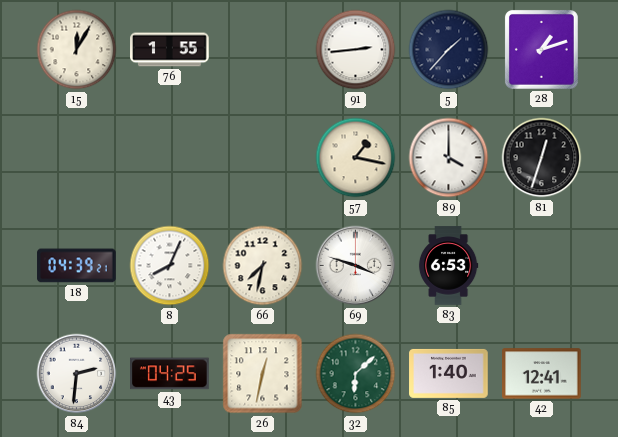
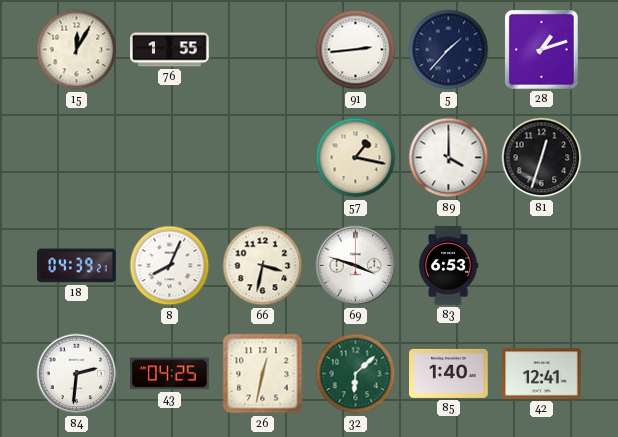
66: 7:32 -> 3:32 (263, 266)
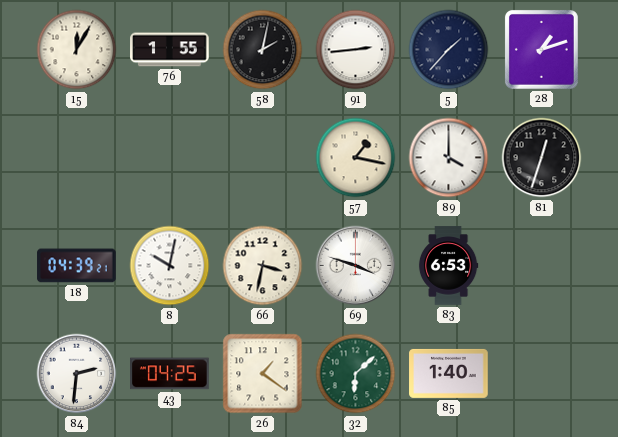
58: none -> 2:02 (263, 50)
8: 8:04 -> 10:02 (170, 266)
26: 12:32 -> 1:21 (263, 374)
42: 12:41 -> none (542, 374)
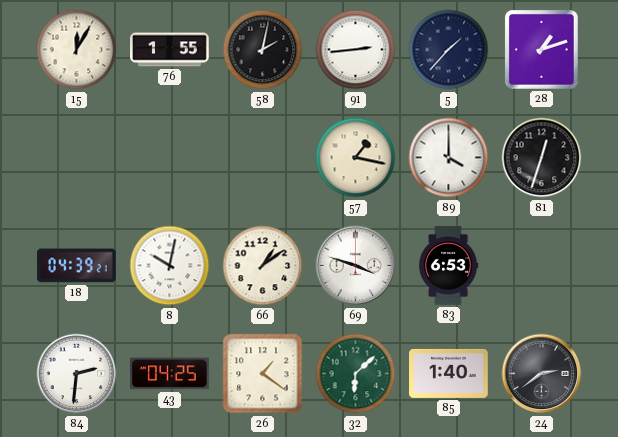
66: 3:32 -> 1:09 (263, 266)
24: none -> 2:39 (542, 374)
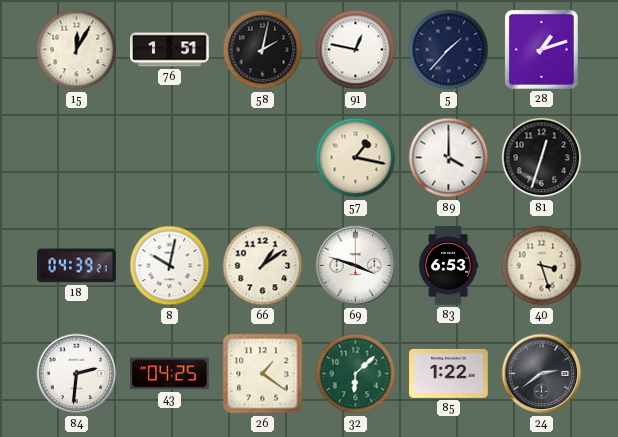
76: 1:55 -> 1:51 (170, 50)
91: 2:44 -> 12:47 (356, 50)
40: none -> 3:27 (542, 266)
85: 1:40 -> 1:22 (449, 373)
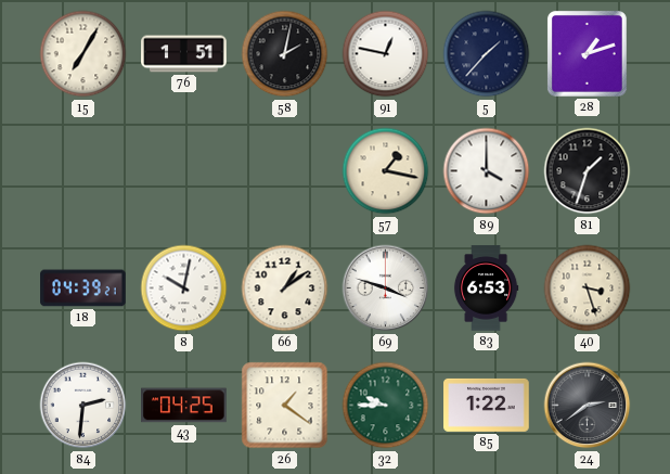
15: 12:05 -> 7:05 (83, 54)
81: 12:33 -> 1:33 (588, 171)
32: 6:08 -> 9:45 (386, 406)
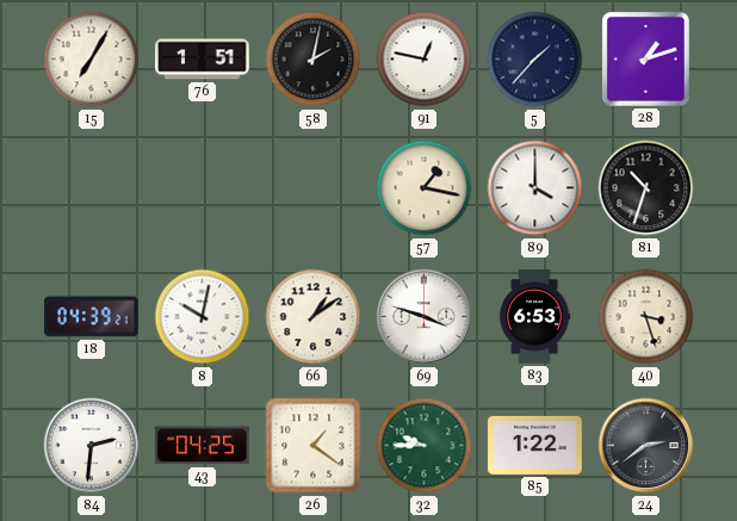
81: 1:33 -> 10:33 (646, 188)
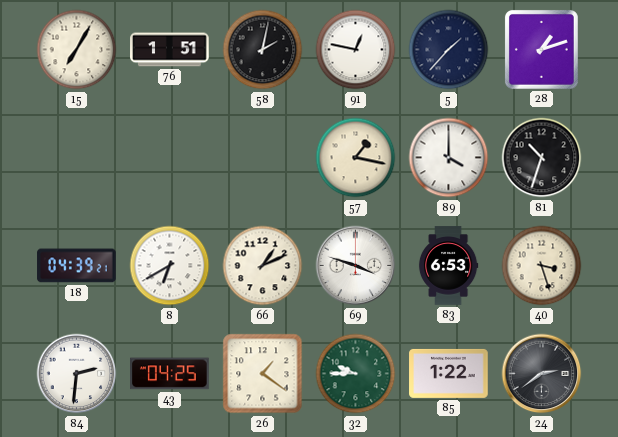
8: 10:02 -> 6:40 (170, 266)
66: 1:09 -> 1:11 (263, 266)
